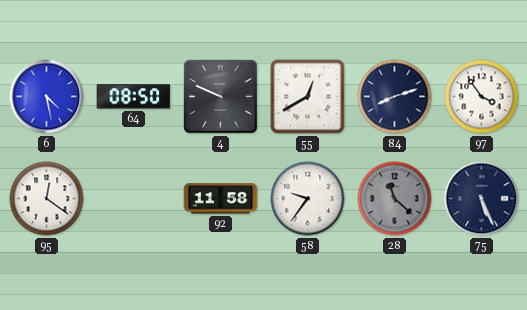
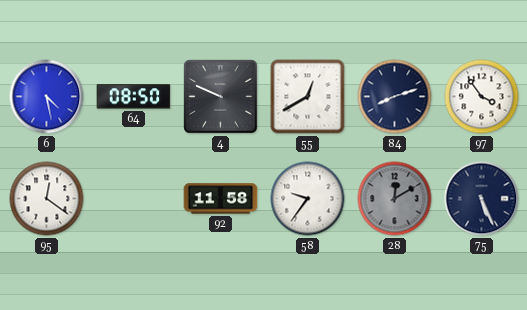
28: 11:22 -> 12:10 (395, 199)
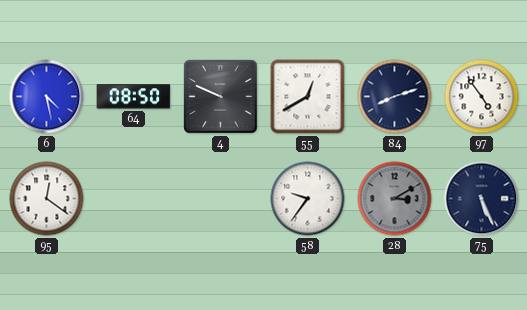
97: 3:54 -> 4:54 (482, 97)
92: 11:58 -> none (221, 199)
28: 12:10 -> 3:10 (395, 199)
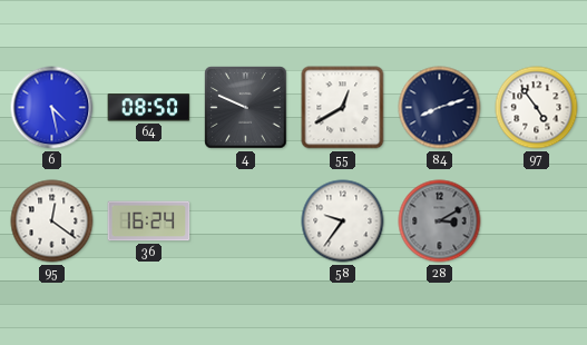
36: none -> 16:24 (149, 221)
75: 5:26 -> none (482, 199)
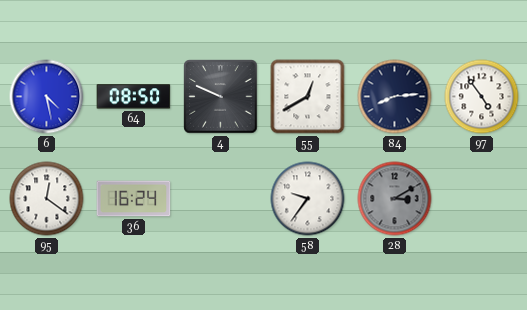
84: 8:12 -> 8:14 (395, 97)
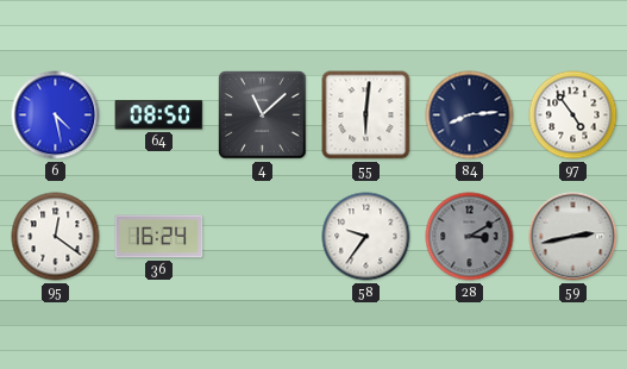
4: 9:49 -> 11:08 (263, 115)
55: 12:40 -> 6:01 (366, 115)
59: none -> 2:43 (573, 237)
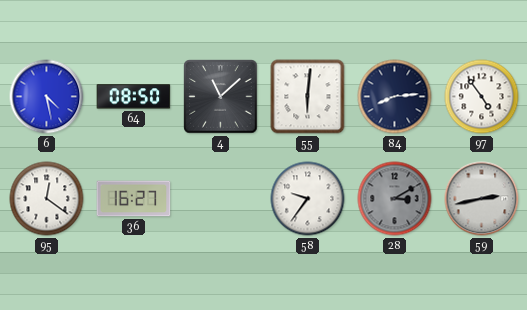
36: 16:24 -> 16:27 (134, 199)
